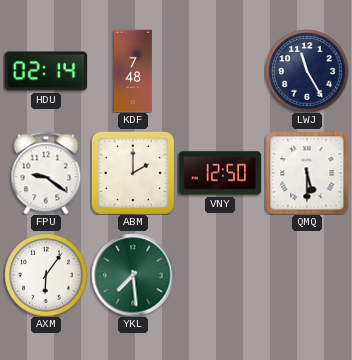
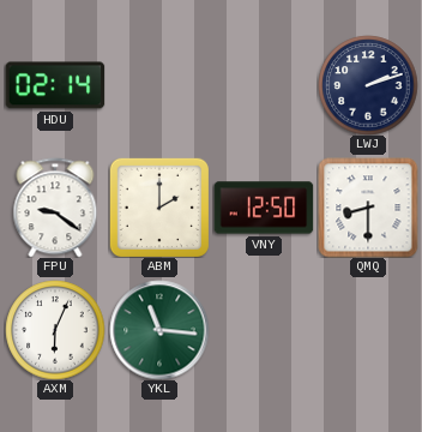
KDF: 7:48 -> none (133, 71)
LWJ: 11:25 -> 2:12 (368, 85)
QMQ: 5:30 -> 8:30 (368, 208)
AXM: 6:06 -> 6:04 (55, 330)
YKL: 7:29 -> 11:16 (159, 330)
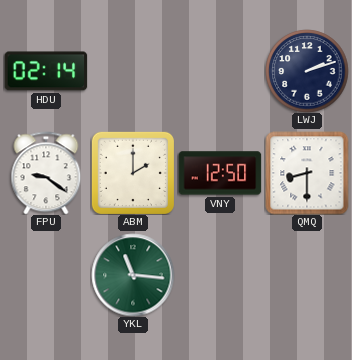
AXM: 6:04 -> none (55, 330)
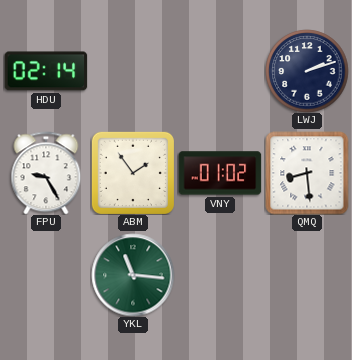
FPU: 9:21 -> 9:25 (46, 173)
ABM: 2:00 -> 1:54 (133, 173)
VNY: 12:50 -> 01:02 (220, 173)
QMQ: 8:30 -> 8:29 (307, 173)
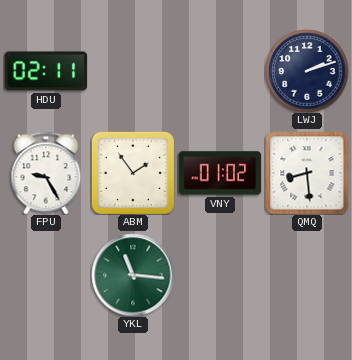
HDU: 02:14 -> 02:11 (46, 71)
